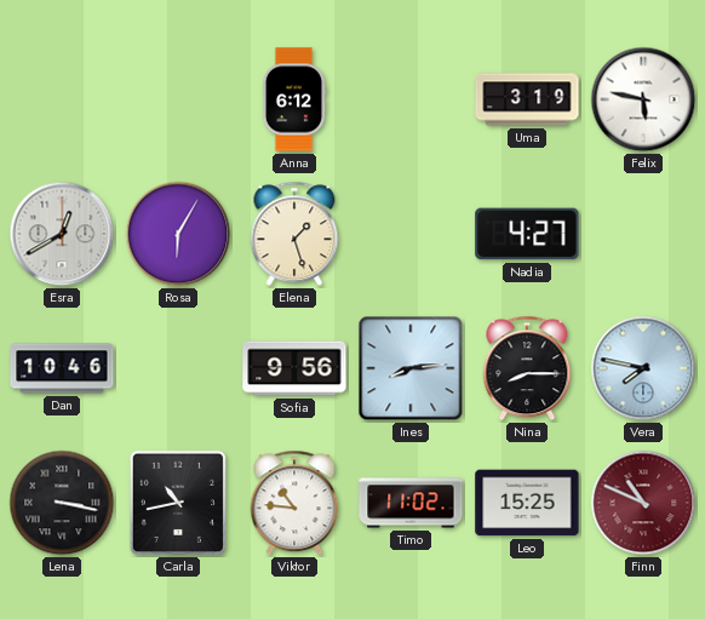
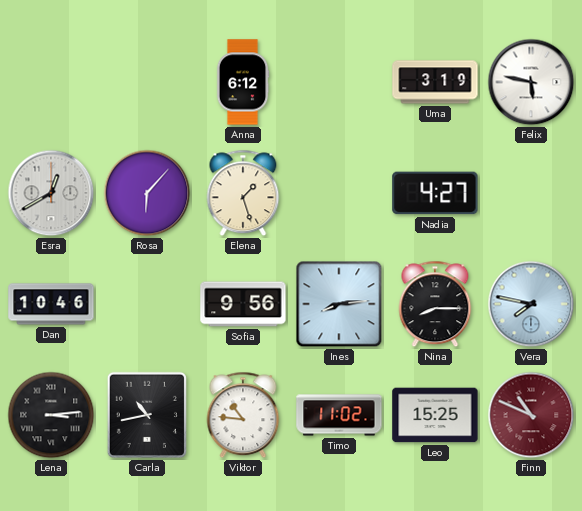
Rosa: 6:05 -> 6:07 (147, 193)
Lena: 3:17 -> 3:14 (51, 415)
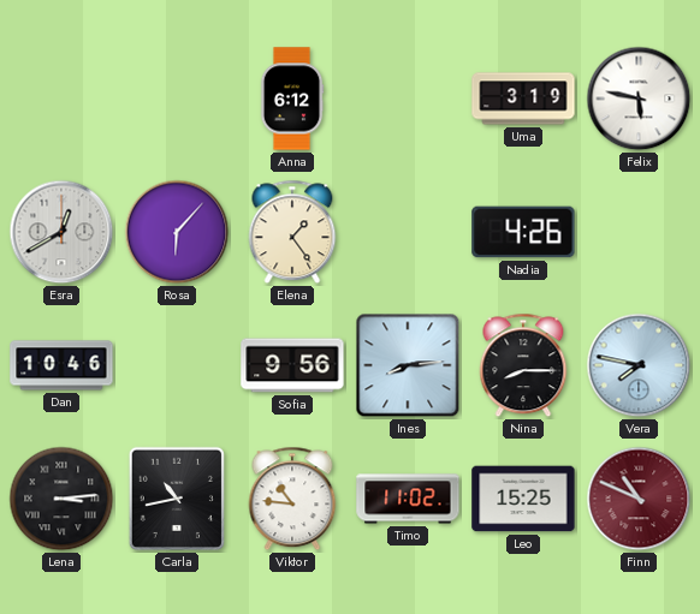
Elena: 1:27 -> 1:24 (292, 232)
Nadia: 4:27 -> 4:26 (523, 232)
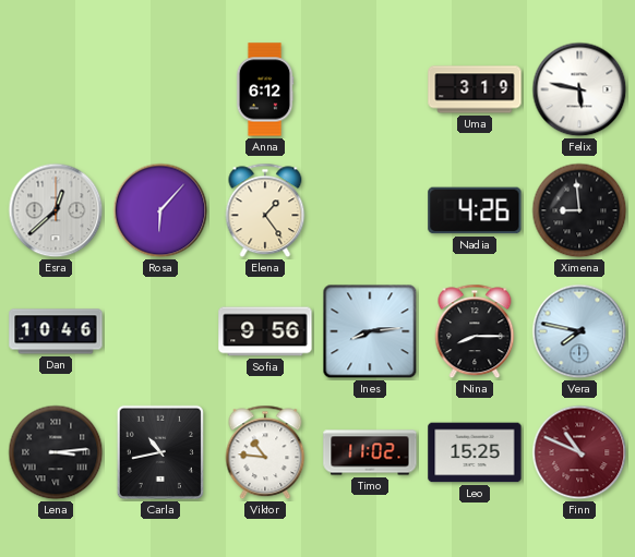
Esra: 12:40 -> 12:38 (56, 210)
Ximena: none -> 8:59 (579, 210)
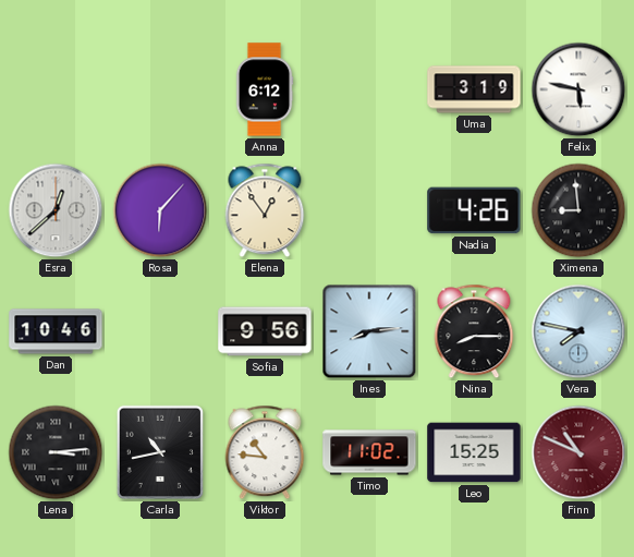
Elena: 1:24 -> 12:54 (265, 210)
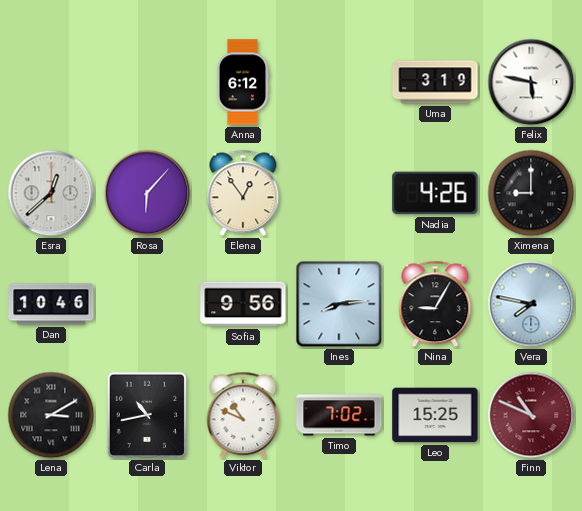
Ximena: 8:59 -> 9:00 (531, 193)
Nina: 8:15 -> 9:05 (435, 304)
Lena: 3:14 -> 3:10 (51, 415)
Viktor: 10:46 -> 10:49 (243, 415)
Timo: 11:02 -> 7:02 (339, 415)
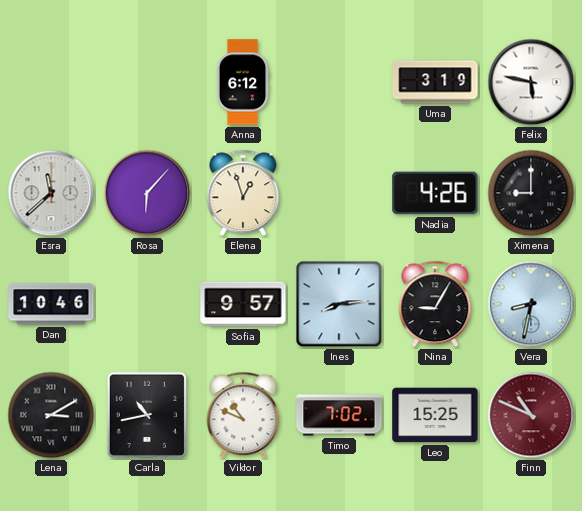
Esra: 12:38 -> 11:38 (51, 193)
Elena: 12:54 -> 12:57 (243, 193)
Sofia: 9:56 -> 9:57 (243, 304)
Vera: 7:47 -> 8:32 (531, 304)
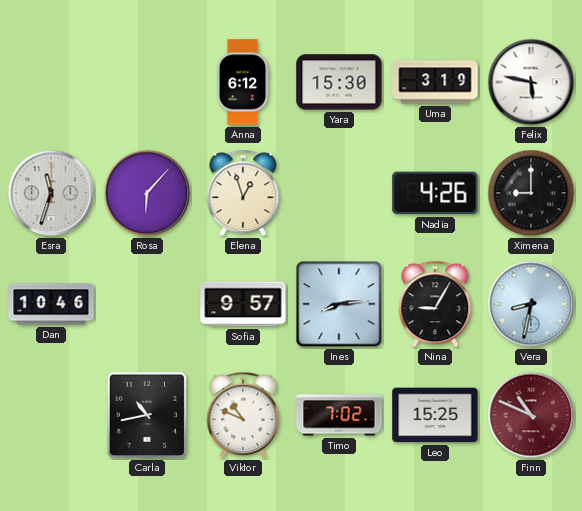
Yara: none -> 15:30 (339, 82)
Esra: 11:38 -> 11:33 (51, 193)
Lena: 3:10 -> none (51, 415)
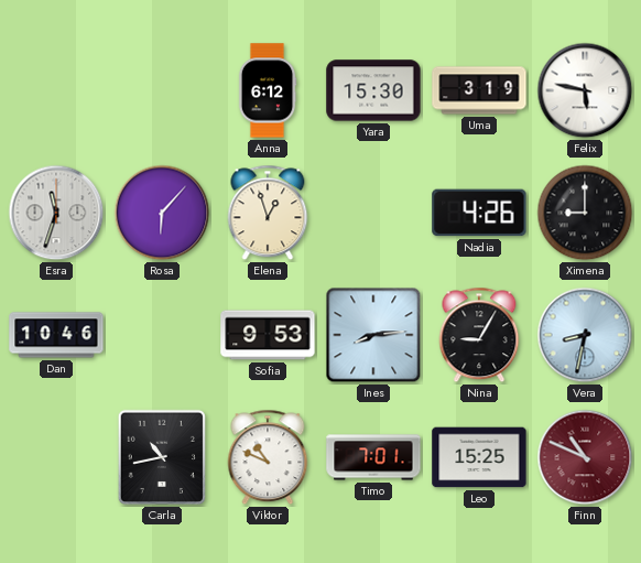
Sofia: 9:57 -> 9:53 (268, 335)
Timo: 7:02 -> 7:01 (373, 457)
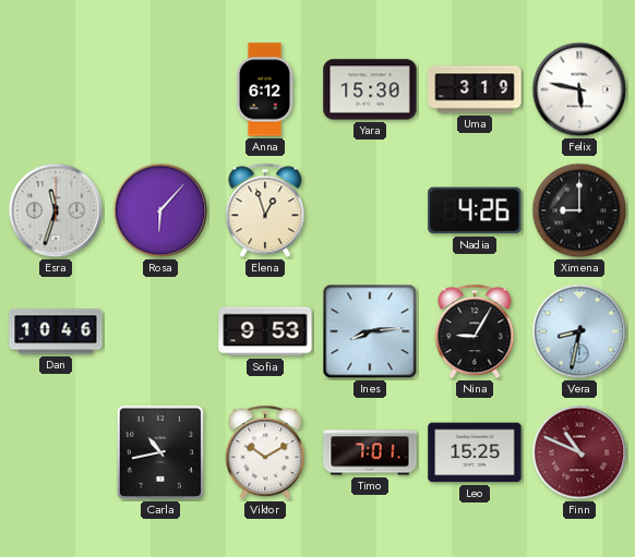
Viktor: 10:49 -> 10:10 (265, 452)
